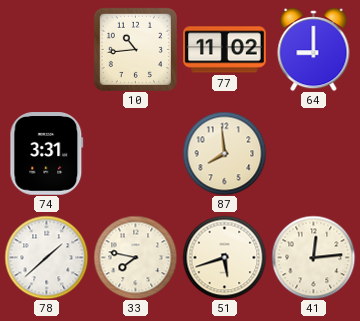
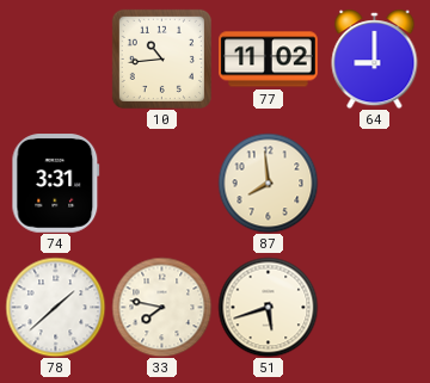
41: 12:14 -> none (313, 257)
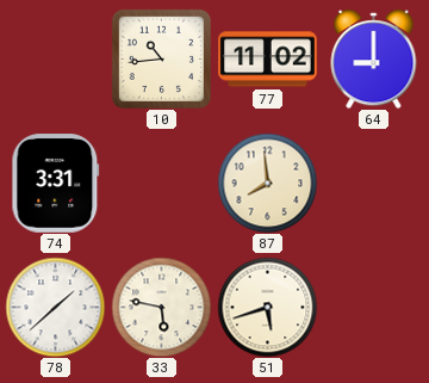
33: 7:47 -> 5:47 (161, 307)
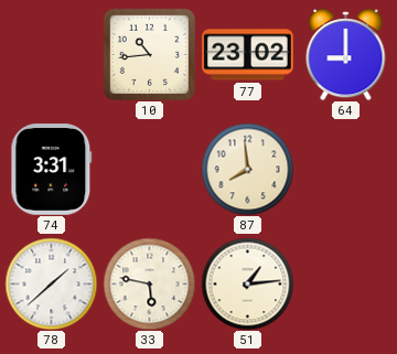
77: 11:02 -> 23:02 (248, 55)
51: 5:42 -> 1:14 (247, 283)
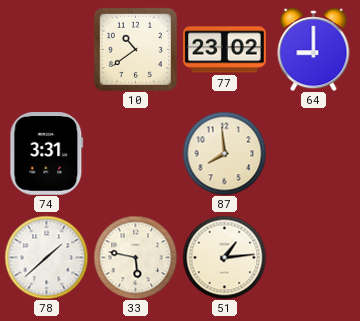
10: 10:44 -> 10:39 (135, 49)
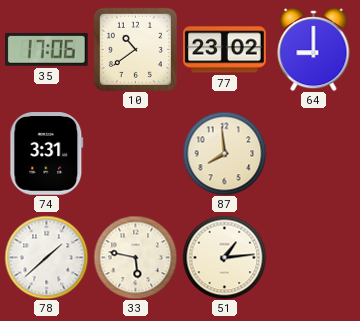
35: none -> 17:06 (47, 49)
